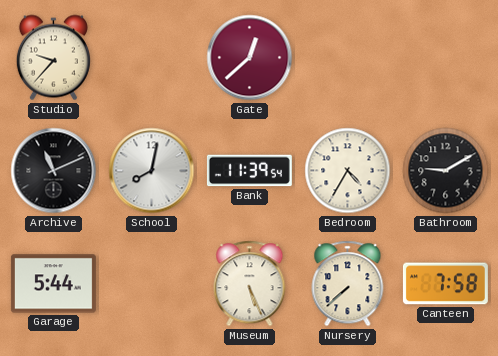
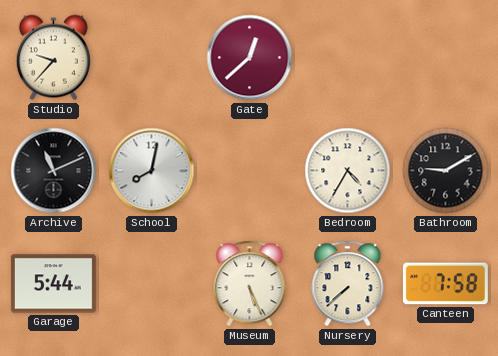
Bank: 11:39 -> none (249, 171)
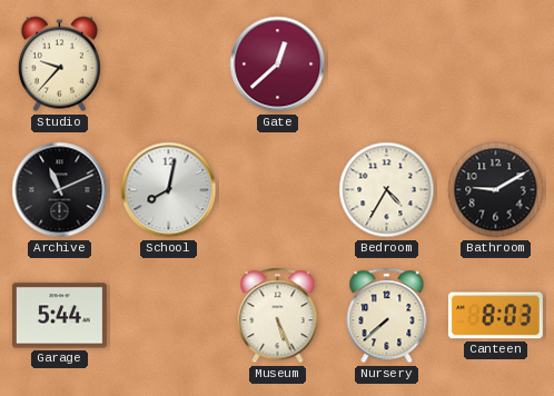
Canteen: 7:58 -> 8:03 (495, 316)
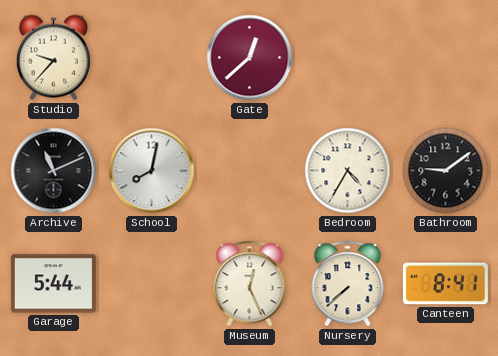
Bathroom: 9:10 -> 9:09 (446, 171)
Museum: 5:26 -> 12:26 (250, 284)
Canteen: 8:03 -> 8:41 (445, 284)
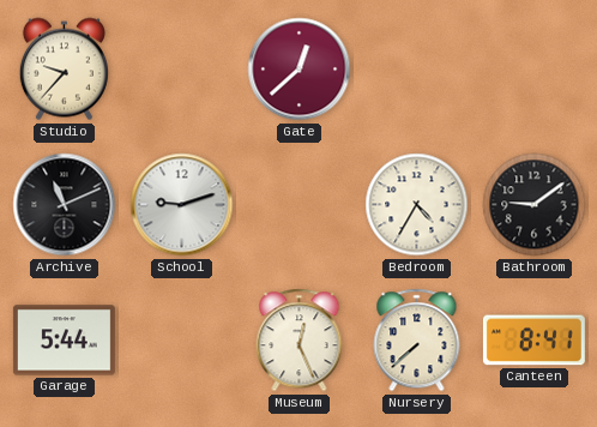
School: 8:02 -> 9:12 (182, 205)
